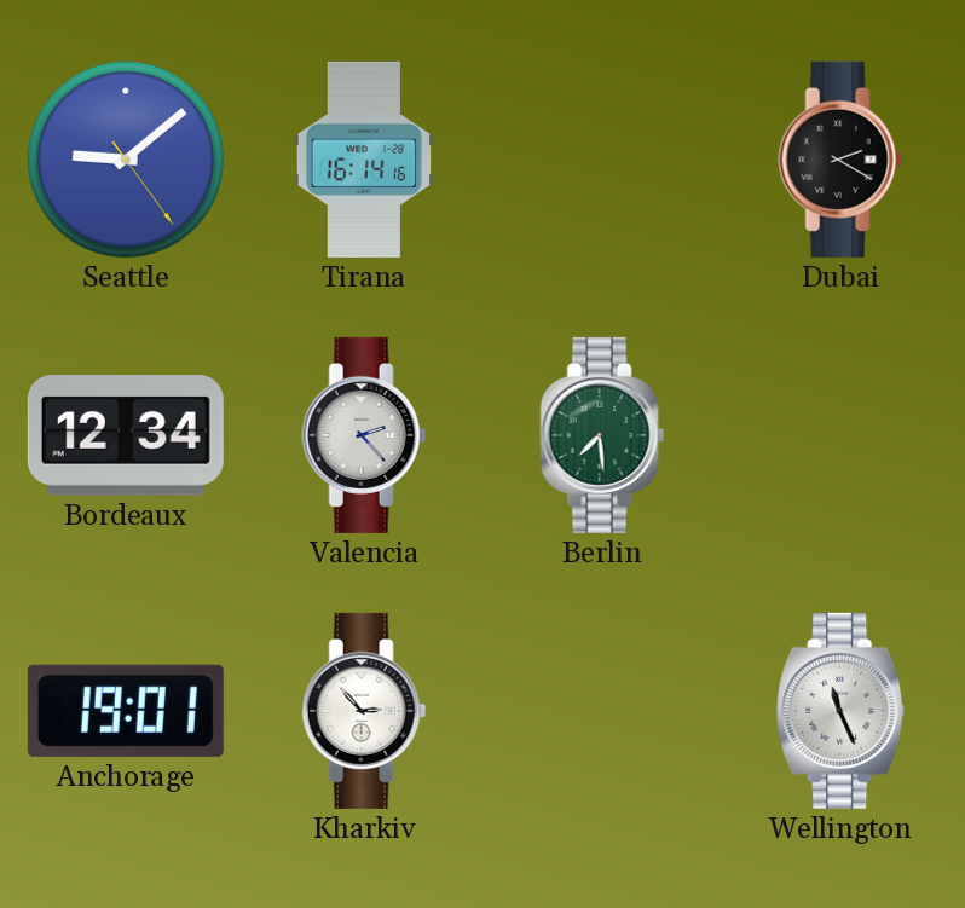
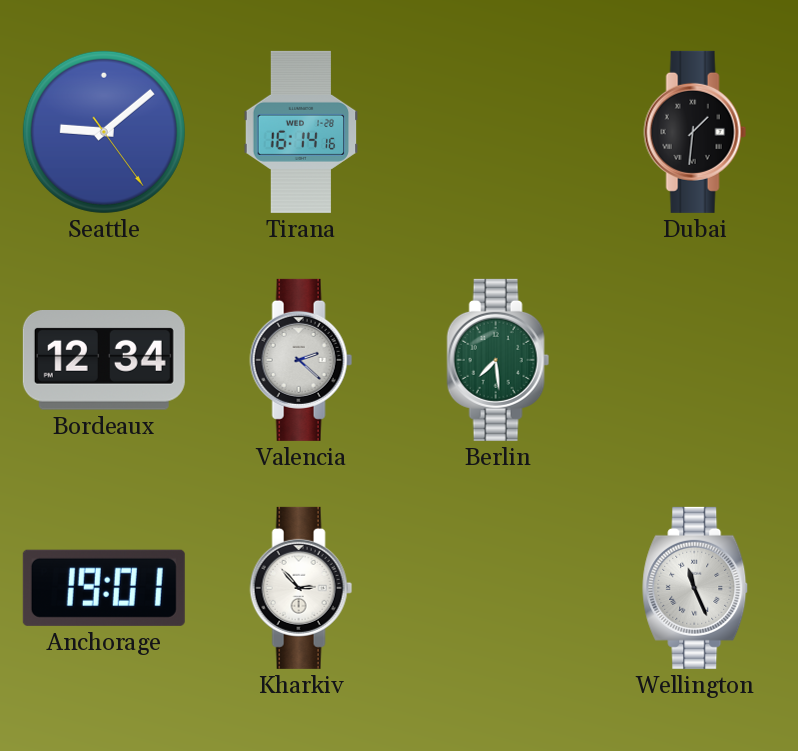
Dubai: 2:20 -> 1:31 (695, 132)
Valencia: 2:23 -> 2:22 (301, 360)
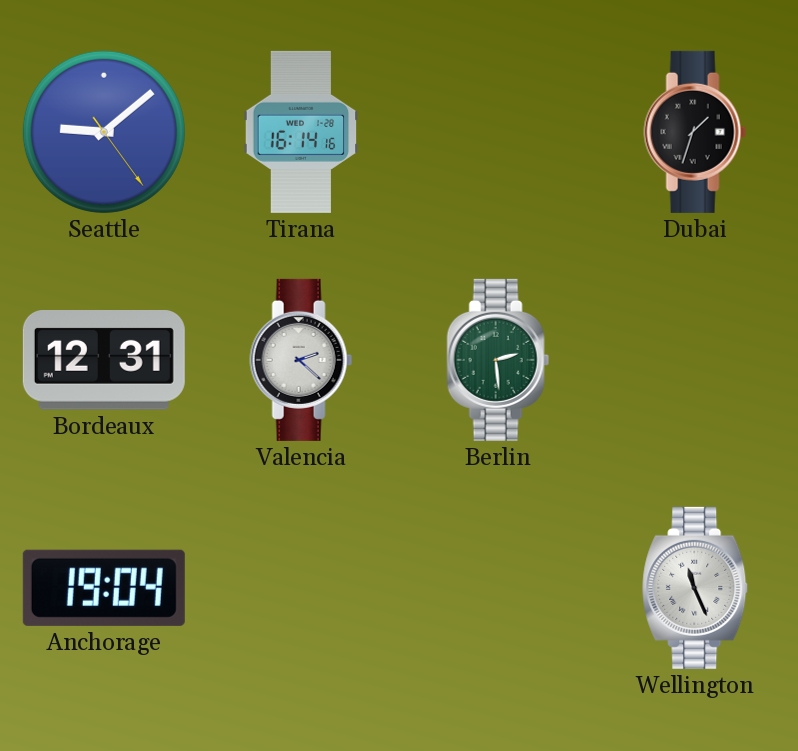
Dubai: 1:31 -> 1:33 (695, 132)
Bordeaux: 12:34 -> 12:31 (104, 361)
Berlin: 7:29 -> 2:29 (498, 360)
Anchorage: 19:01 -> 19:04 (104, 588)
Kharkiv: 2:53 -> none (301, 588)
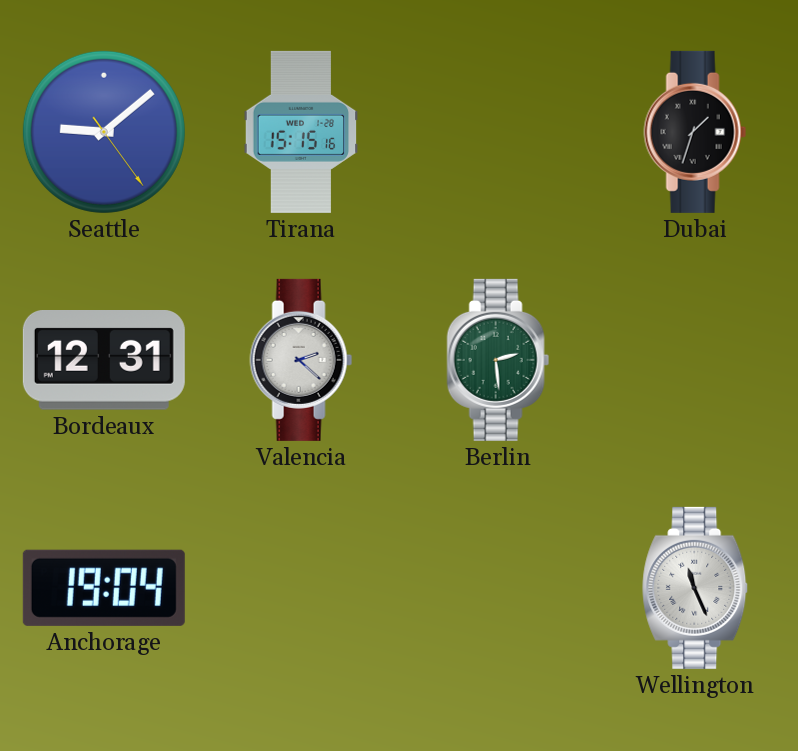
Tirana: 16:14 -> 15:15 (301, 132)
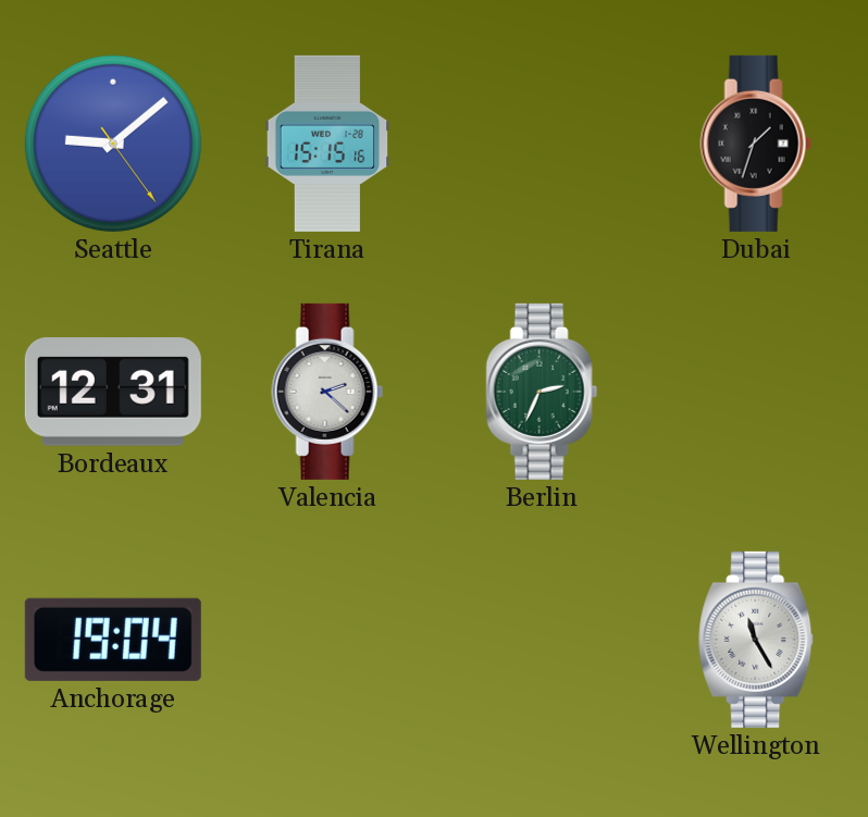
Berlin: 2:29 -> 2:34 (542, 392)
Wellington: 11:26 -> 11:25 (757, 640)
